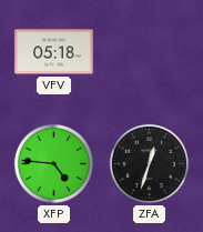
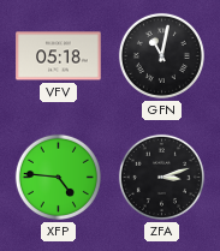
GFN: none -> 11:02 (161, 55)
ZFA: 12:33 -> 3:12 (161, 177)
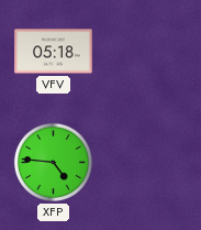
GFN: 11:02 -> none (161, 55)
ZFA: 3:12 -> none (161, 177)
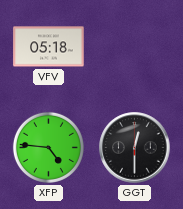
GGT: none -> 12:30 (135, 148)
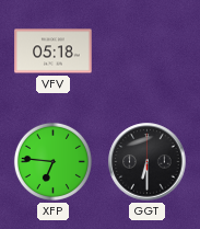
XFP: 4:46 -> 6:46 (52, 161)
GGT: 12:30 -> 6:30 (148, 162)
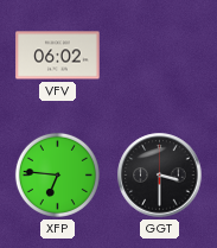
VFV: 05:18 -> 06:02 (58, 56)
GGT: 6:30 -> 3:30 (160, 176)
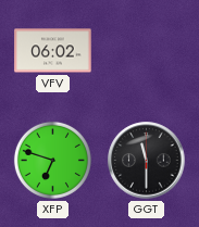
XFP: 6:46 -> 6:48 (52, 160)
GGT: 3:30 -> 11:30 (147, 161)
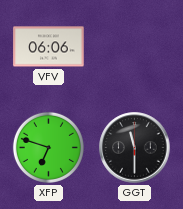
VFV: 06:02 -> 06:06 (49, 47)
